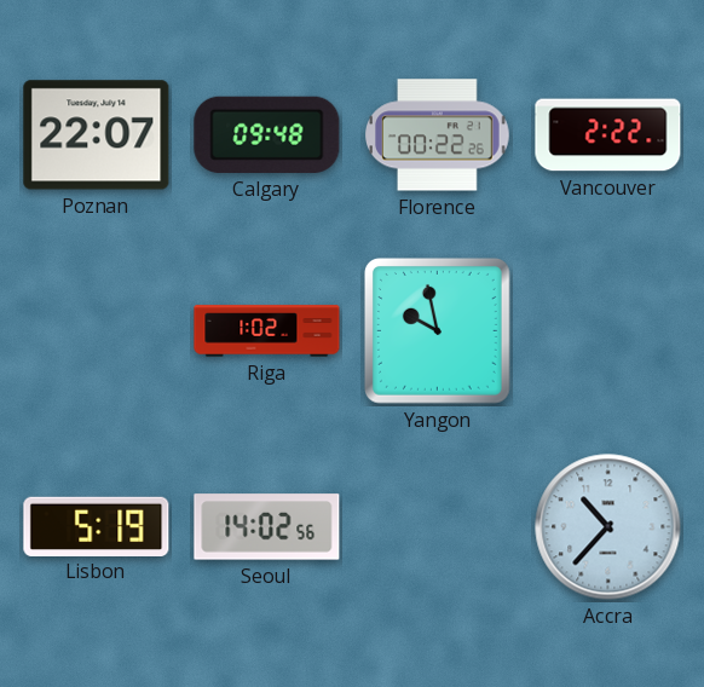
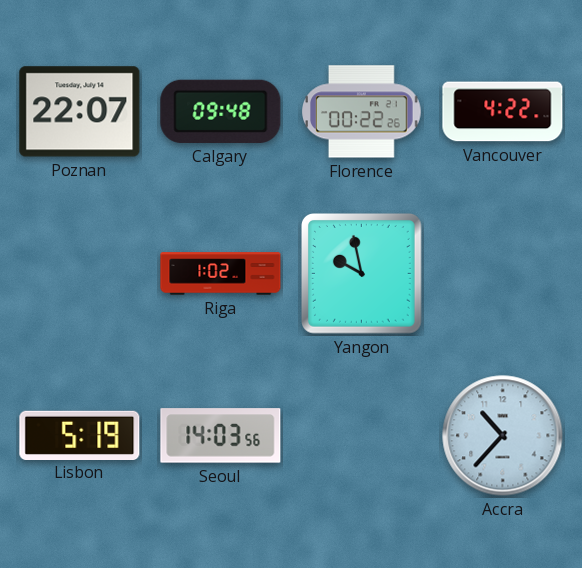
Vancouver: 2:22 -> 4:22 (503, 112)
Seoul: 14:02 -> 14:03 (221, 436)
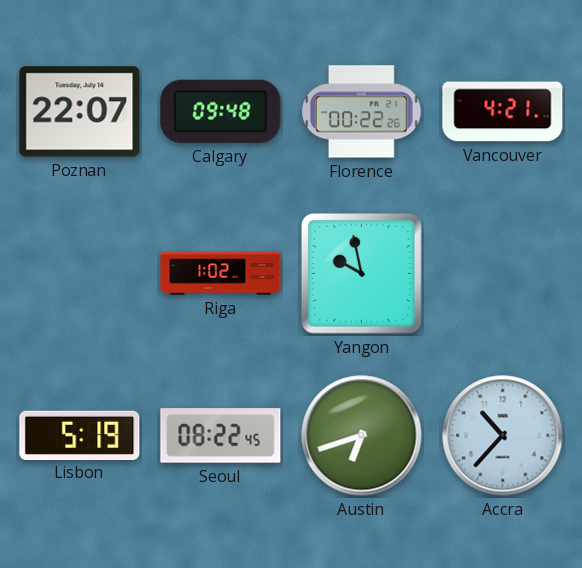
Vancouver: 4:22 -> 4:21 (503, 112)
Seoul: 14:03 -> 08:22 (221, 436)
Austin: none -> 6:42 (362, 436)
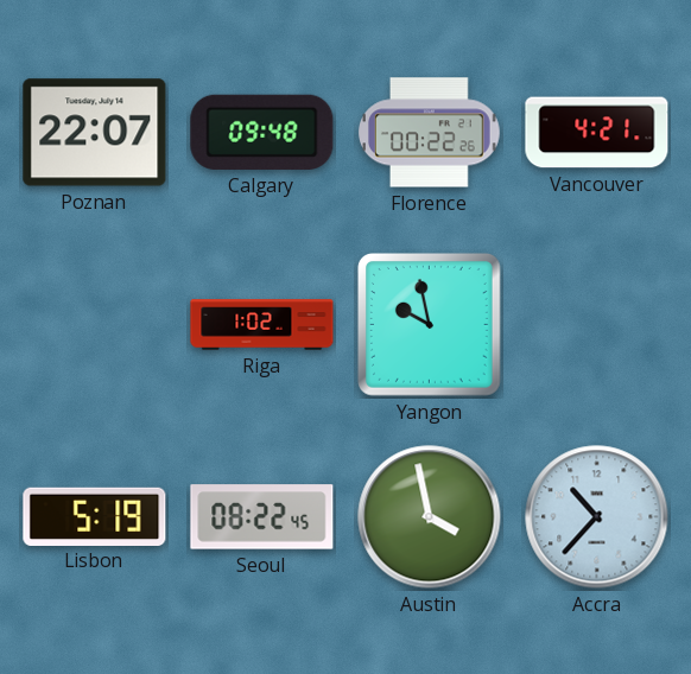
Austin: 6:42 -> 3:58 (430, 517)
